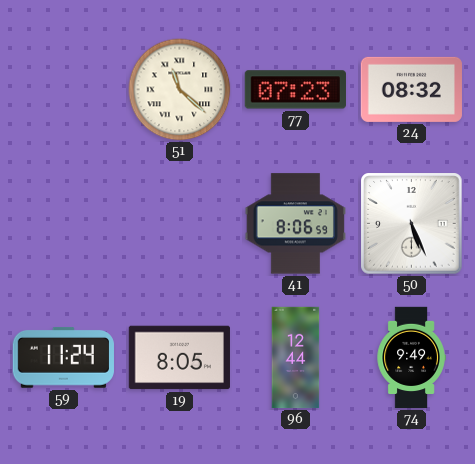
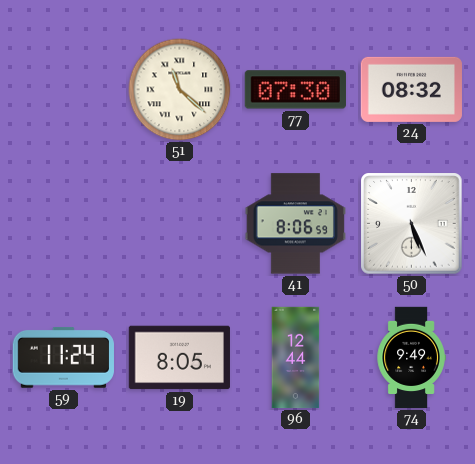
77: 07:23 -> 07:30 (295, 90)
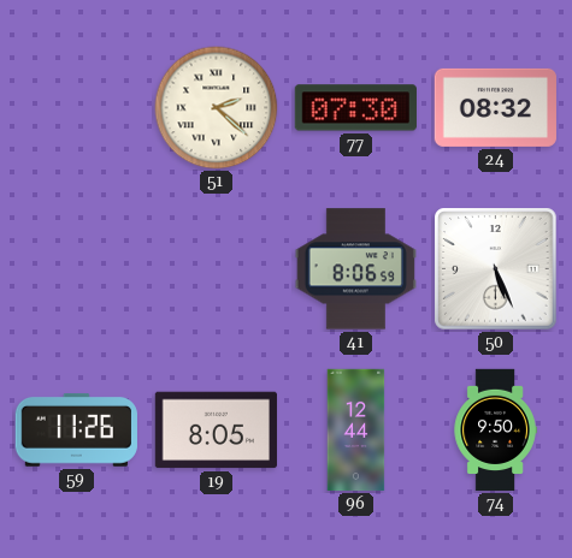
51: 11:22 -> 2:22 (217, 108)
59: 11:24 -> 11:26 (76, 431)
74: 9:49 -> 9:50 (495, 431)
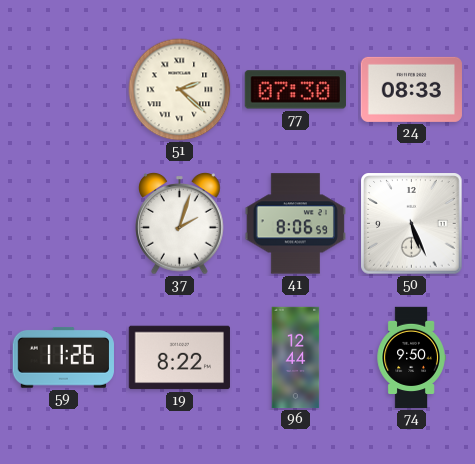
24: 08:32 -> 08:33 (411, 89)
37: none -> 2:03 (180, 224)
19: 8:05 -> 8:22 (179, 358)
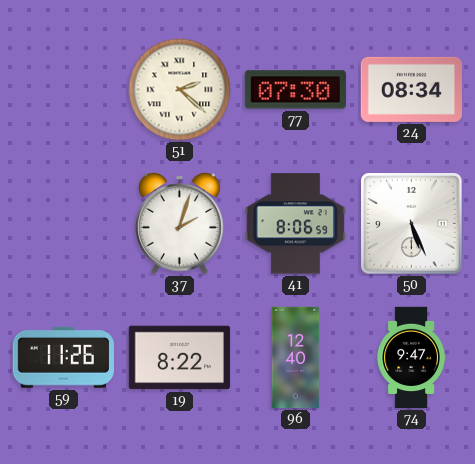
24: 08:33 -> 08:34 (411, 89)
96: 12:44 -> 12:40 (296, 358)
74: 9:50 -> 9:47 (411, 358)
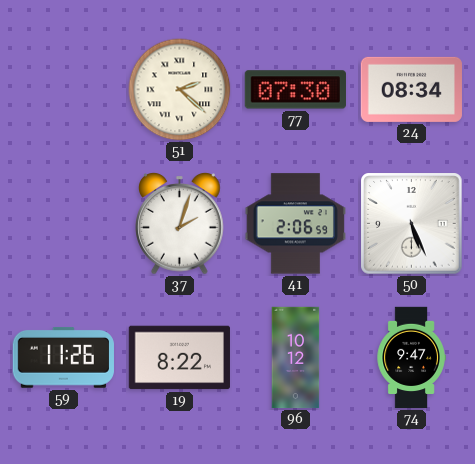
41: 8:06 -> 2:06 (295, 224)
96: 12:40 -> 10:12 (296, 358)
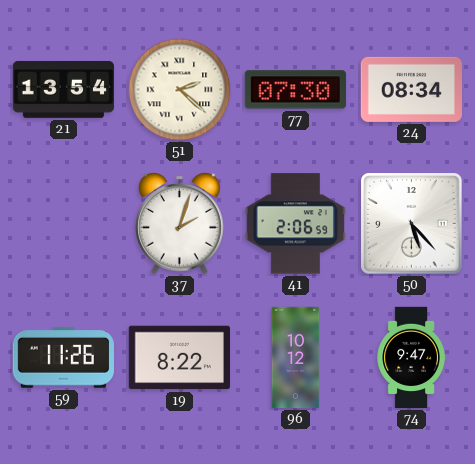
21: none -> 13:54 (63, 89)
50: 5:26 -> 5:23 (412, 224)
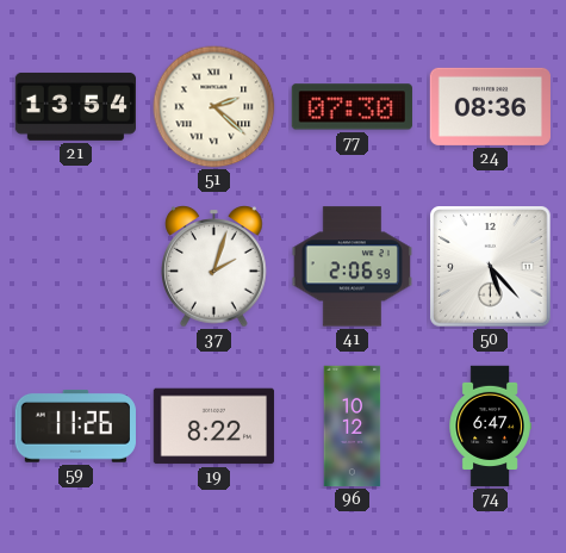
24: 08:34 -> 08:36 (490, 106)
74: 9:47 -> 6:47 (490, 427)
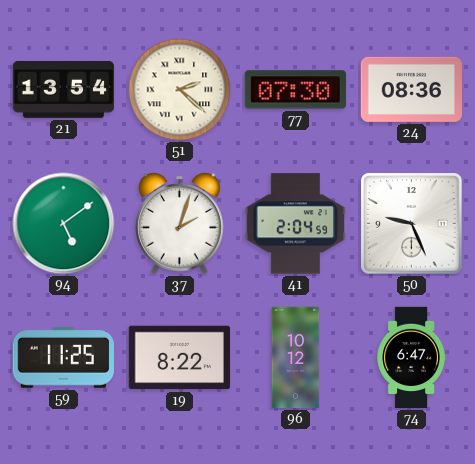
94: none -> 5:09 (64, 224)
41: 2:06 -> 2:04 (295, 224)
50: 5:23 -> 9:26 (412, 224)
59: 11:26 -> 11:25 (63, 358)
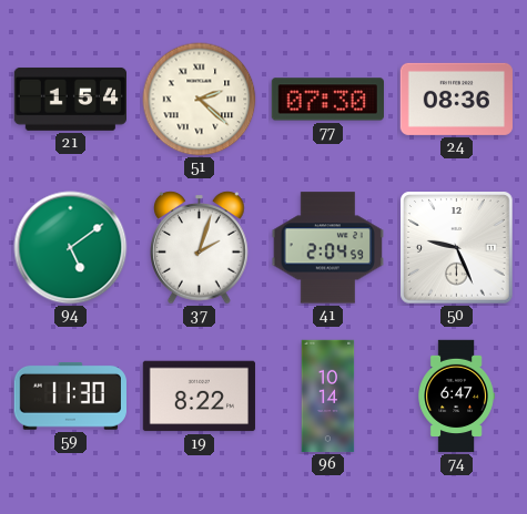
21: 13:54 -> 1:54 (70, 99)
59: 11:25 -> 11:30 (70, 397)
96: 10:12 -> 10:14 (328, 397)
